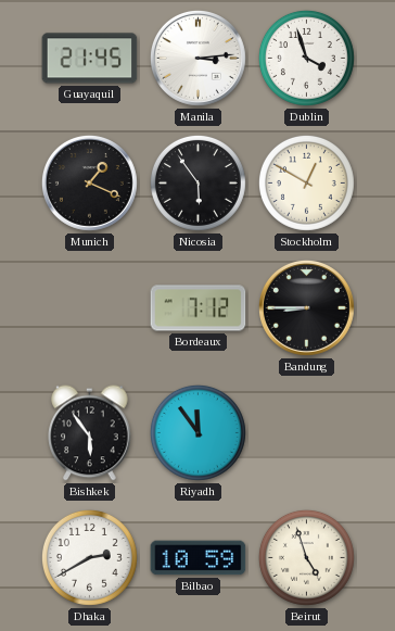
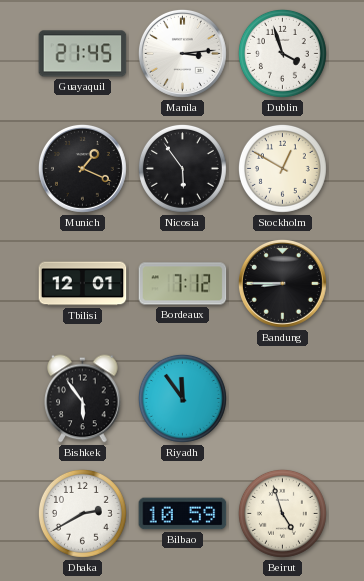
Tbilisi: none -> 12:01 (83, 284)
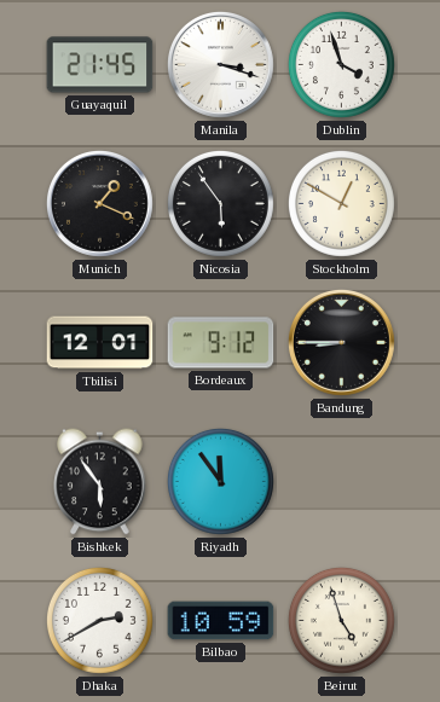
Manila: 3:14 -> 3:18 (220, 64)
Bordeaux: 7:12 -> 9:12 (221, 343)
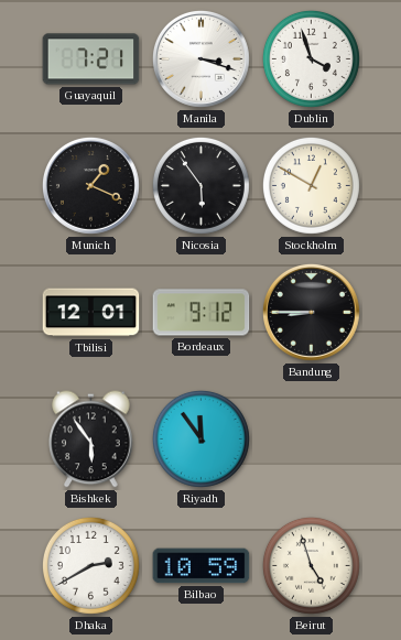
Guayaquil: 21:45 -> 7:21 (91, 59)
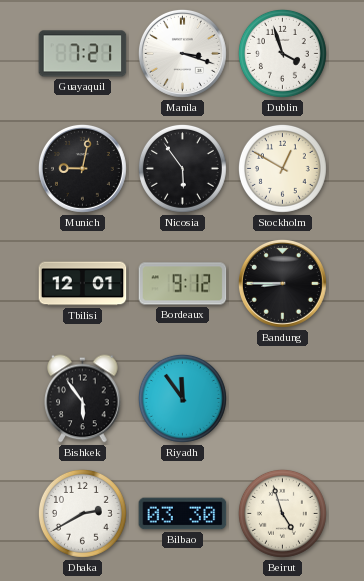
Munich: 1:19 -> 9:02 (82, 168)
Bilbao: 10:59 -> 03:30 (183, 514)
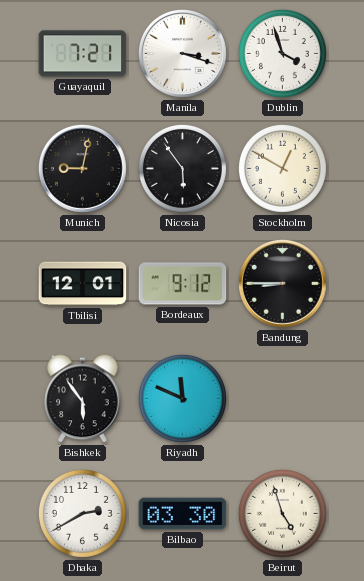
Riyadh: 11:54 -> 11:49 (182, 398)
